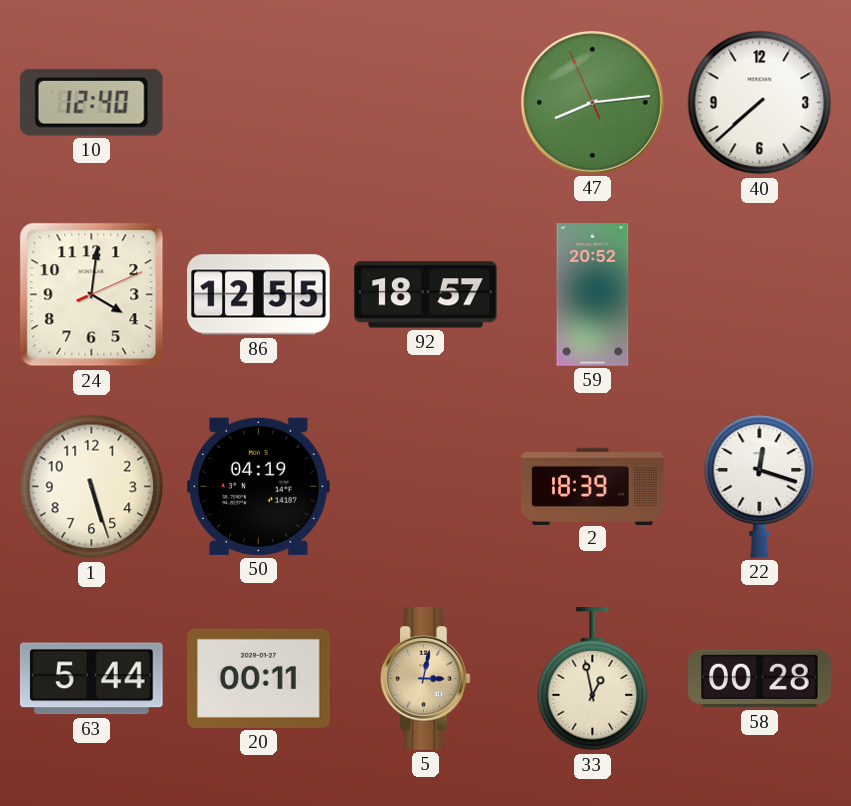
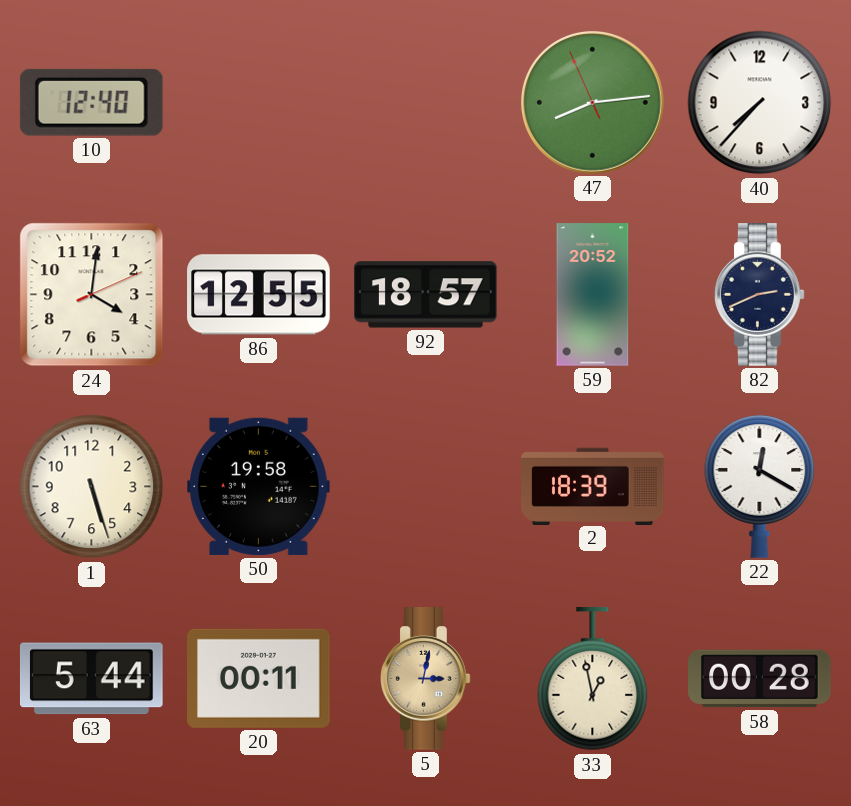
40: 7:38 -> 7:37 (760, 103)
82: none -> 2:41 (760, 295)
50: 04:19 -> 19:58 (259, 486)
22: 12:18 -> 12:20 (760, 486)
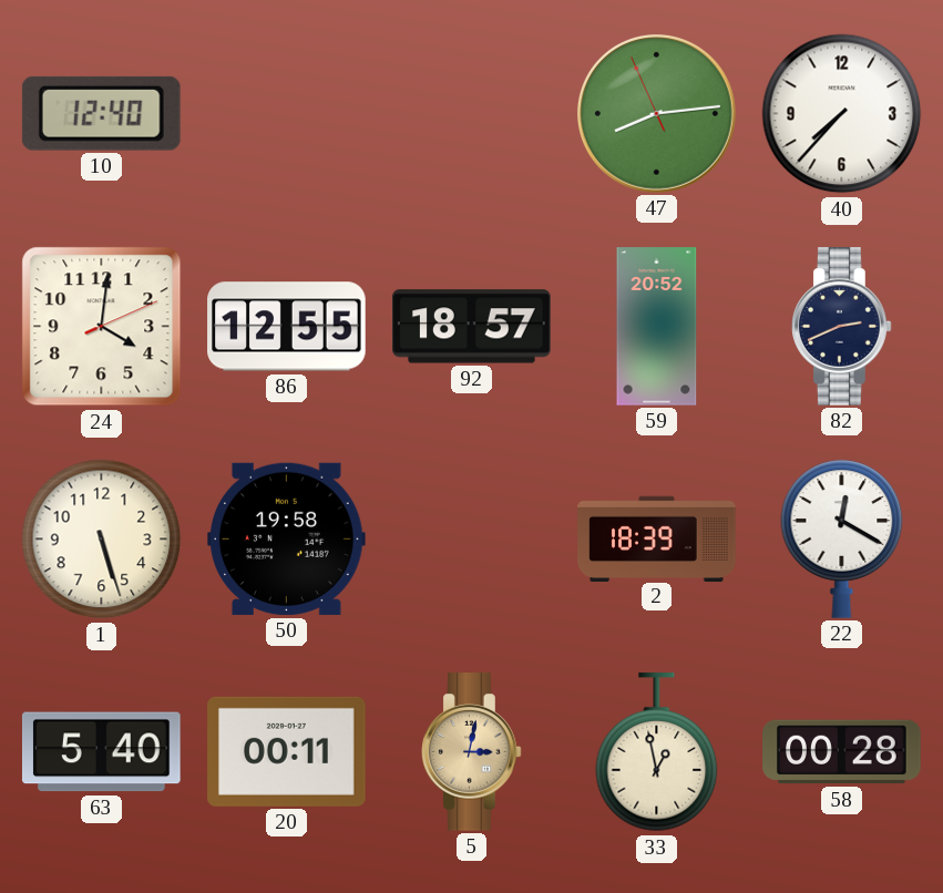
63: 5:44 -> 5:40 (102, 752)
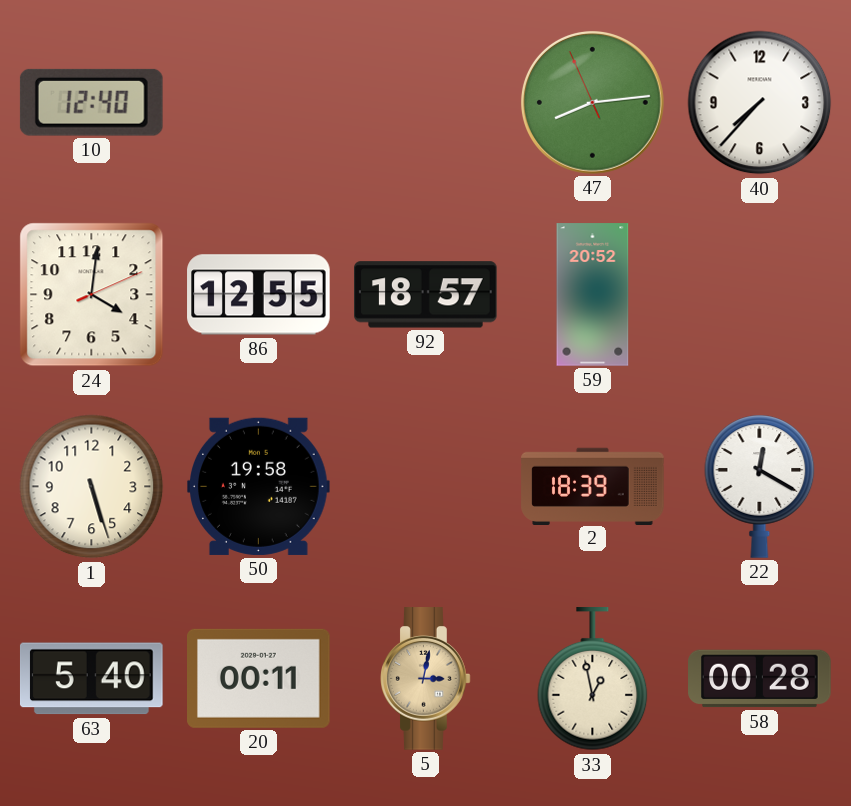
82: 2:41 -> none (842, 327)
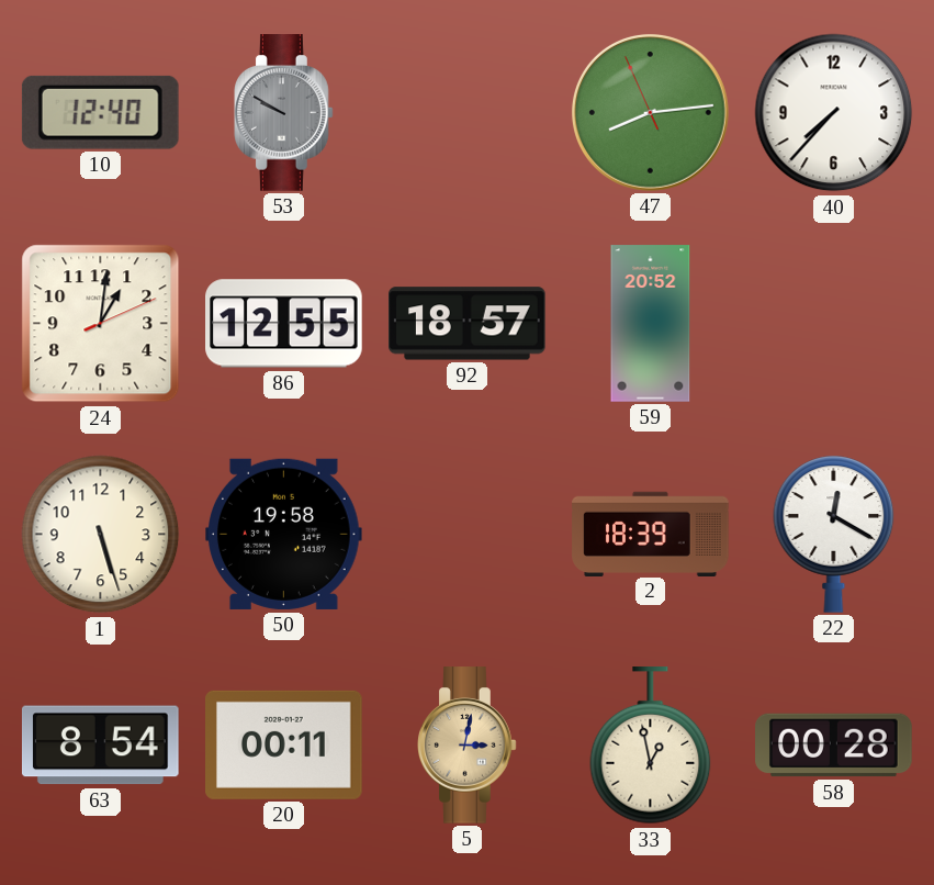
53: none -> 9:50 (284, 113)
24: 4:01 -> 1:01 (101, 324)
63: 5:40 -> 8:54 (101, 746)
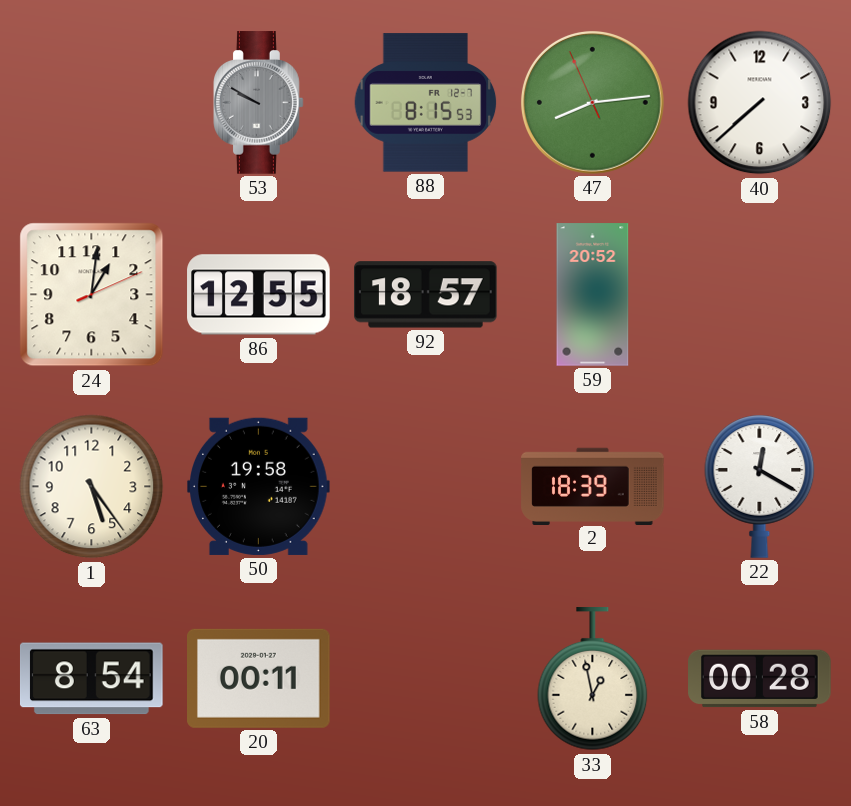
10: 12:40 -> none (100, 112)
88: none -> 8:15 (426, 103)
40: 7:37 -> 7:38 (760, 103)
1: 5:27 -> 5:24 (92, 487)
5: 3:02 -> none (468, 746)
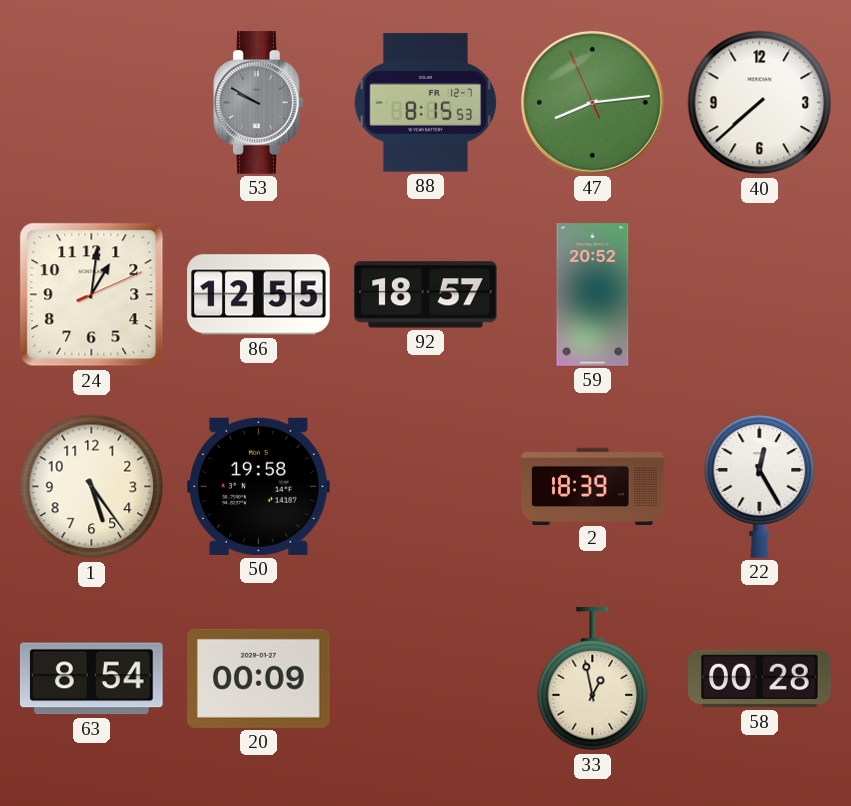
22: 12:20 -> 12:25 (760, 486)
20: 00:11 -> 00:09 (259, 678)
